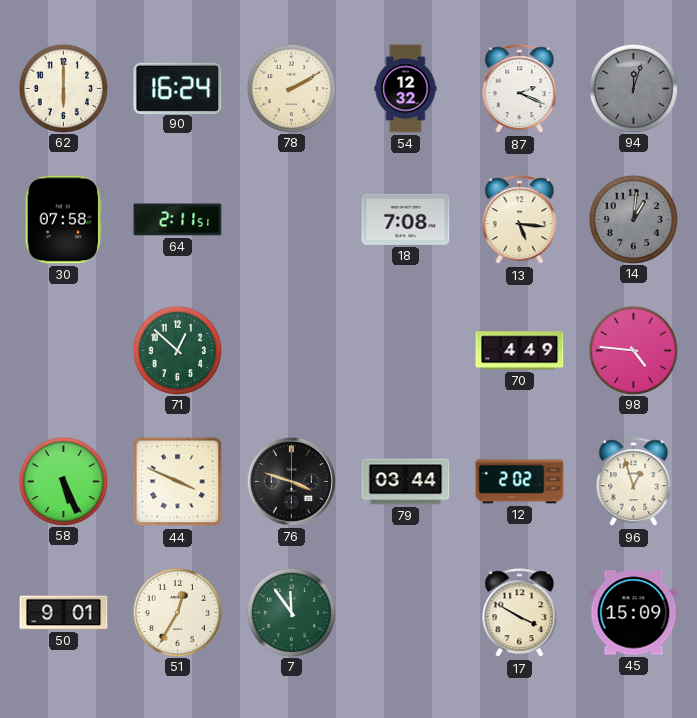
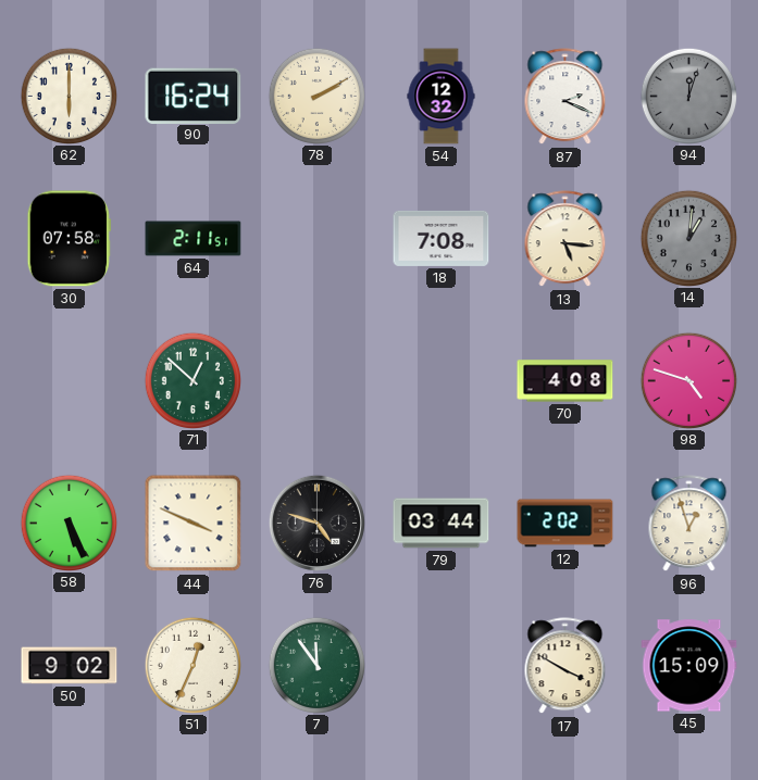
70: 4:49 -> 4:08 (566, 381)
98: 4:46 -> 4:48 (688, 380)
76: 3:48 -> 4:48 (316, 523)
50: 9:01 -> 9:02 (70, 666)
51: 12:35 -> 12:34 (192, 665)
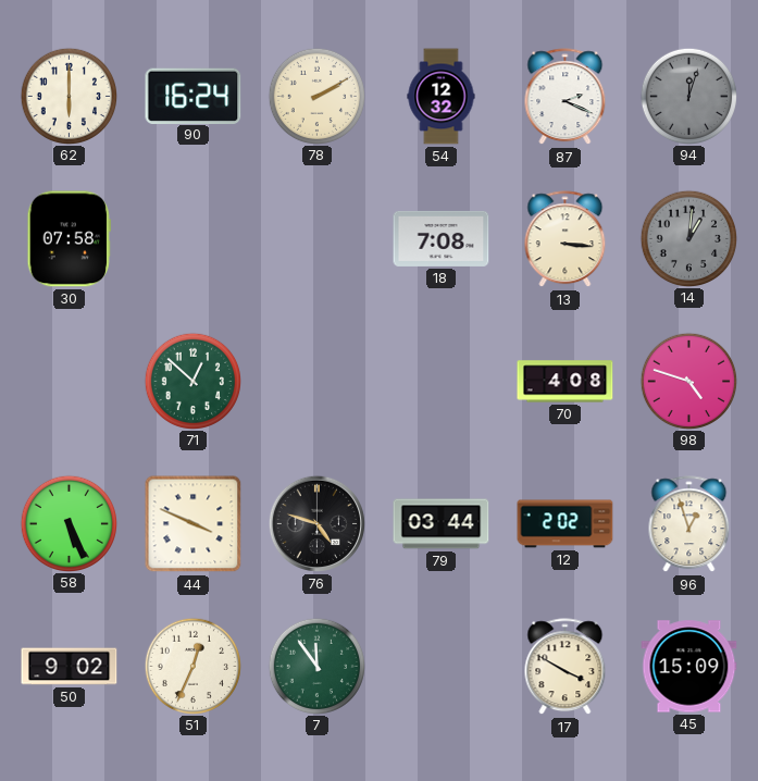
64: 2:11 -> none (194, 239)
13: 5:16 -> 3:16 (566, 239)
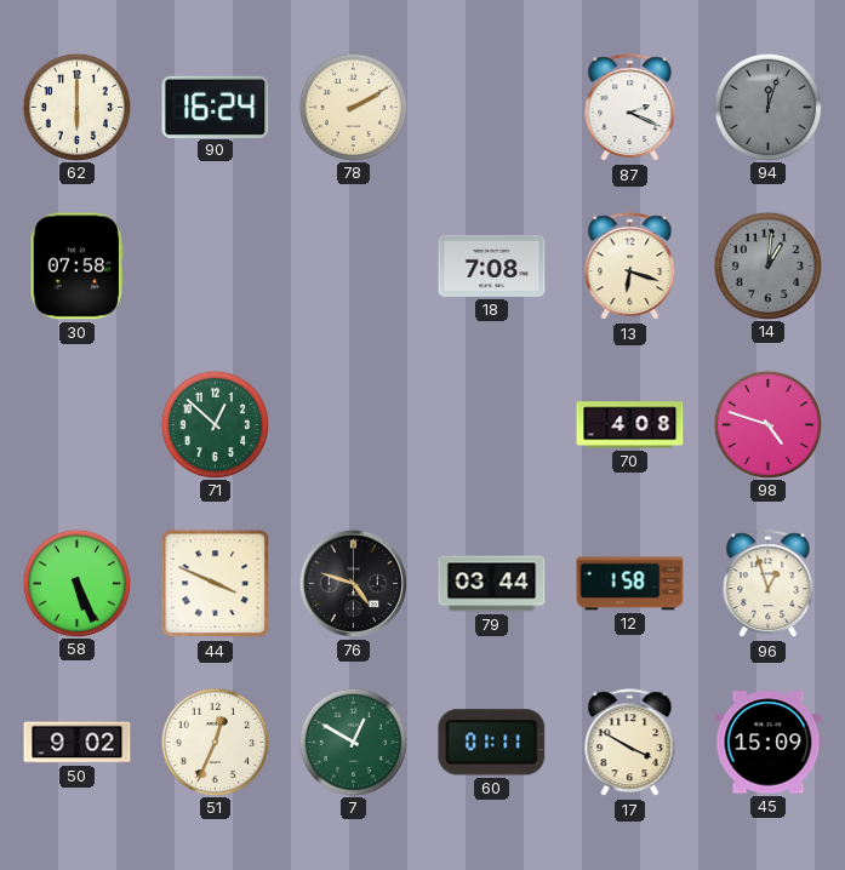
54: 12:32 -> none (442, 97)
13: 3:16 -> 6:18 (630, 267)
12: 2:02 -> 1:58 (630, 584)
7: 11:54 -> 12:50 (353, 742)
60: none -> 01:11 (492, 743)
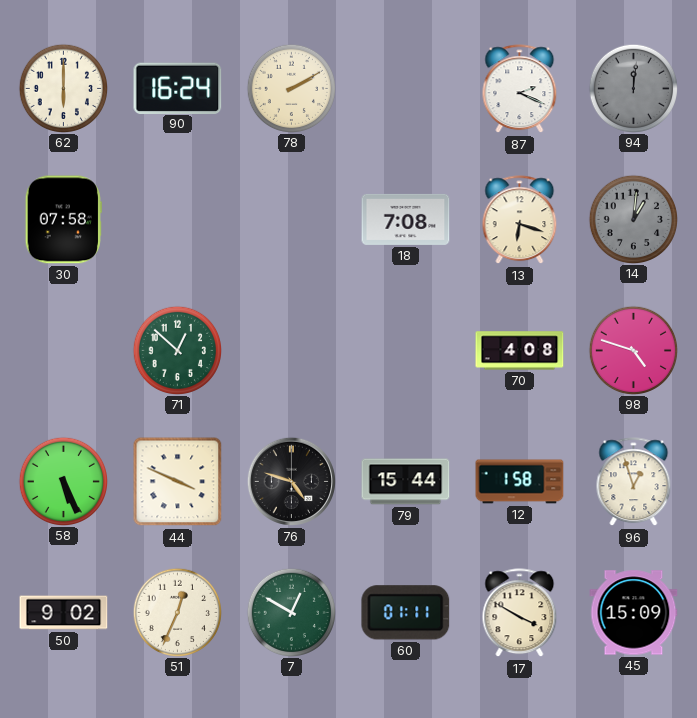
94: 12:03 -> 12:01 (633, 88)
79: 03:44 -> 15:44 (406, 482)
